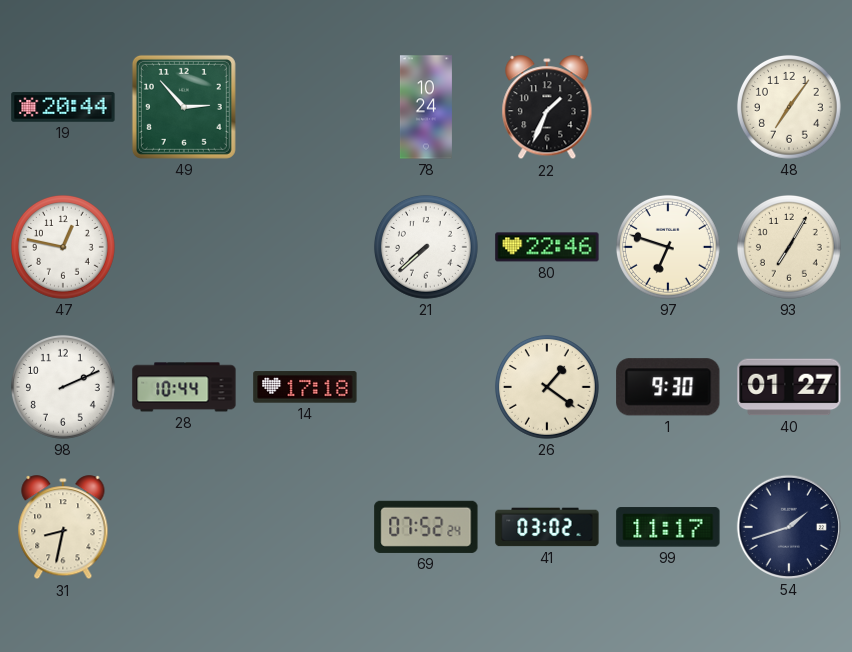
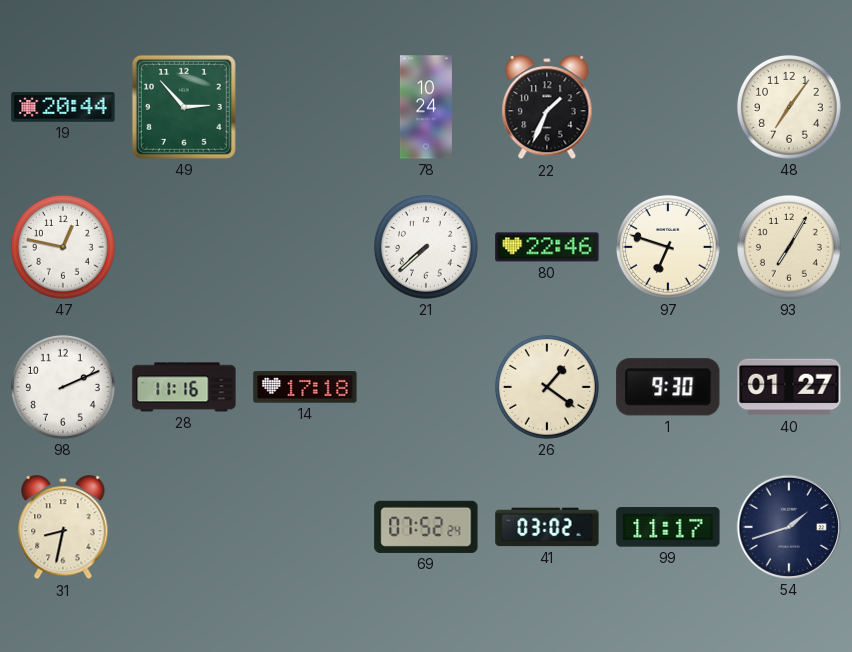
28: 10:44 -> 11:16 (184, 387)
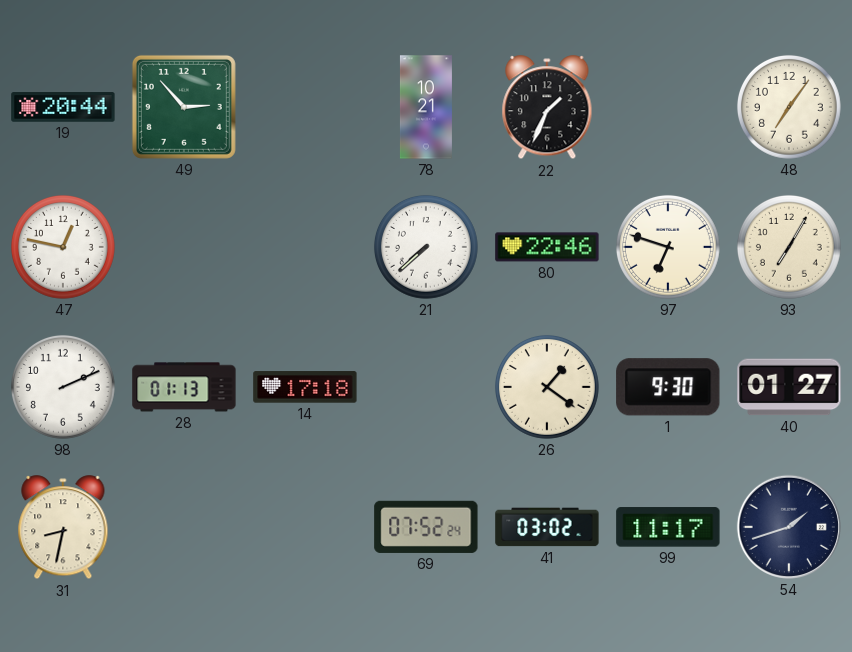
78: 10:24 -> 10:21 (426, 107)
28: 11:16 -> 01:13 (184, 387)
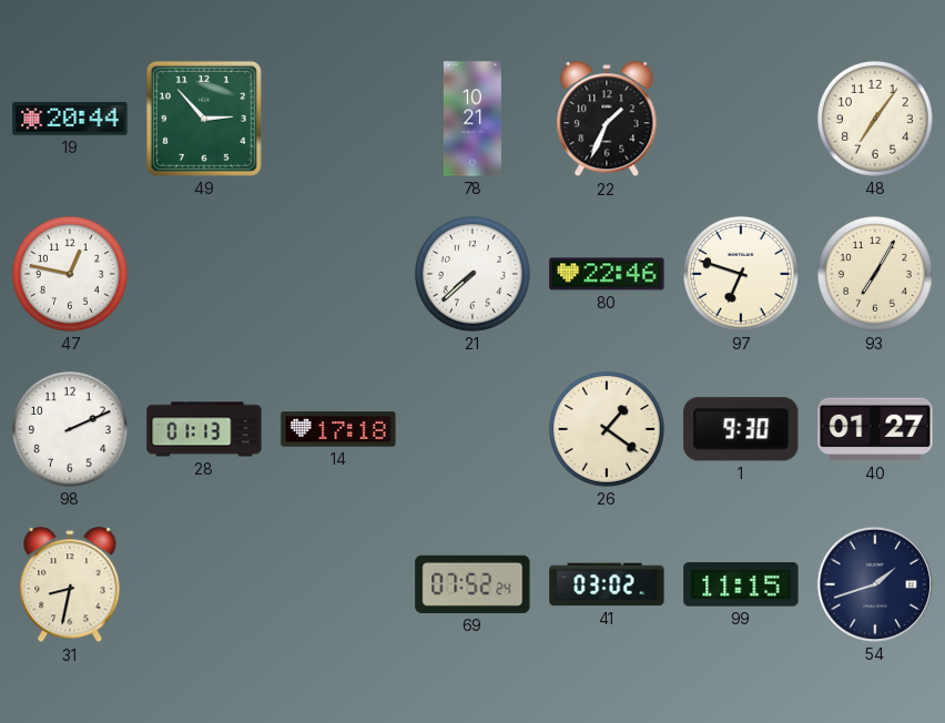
99: 11:17 -> 11:15 (741, 584)
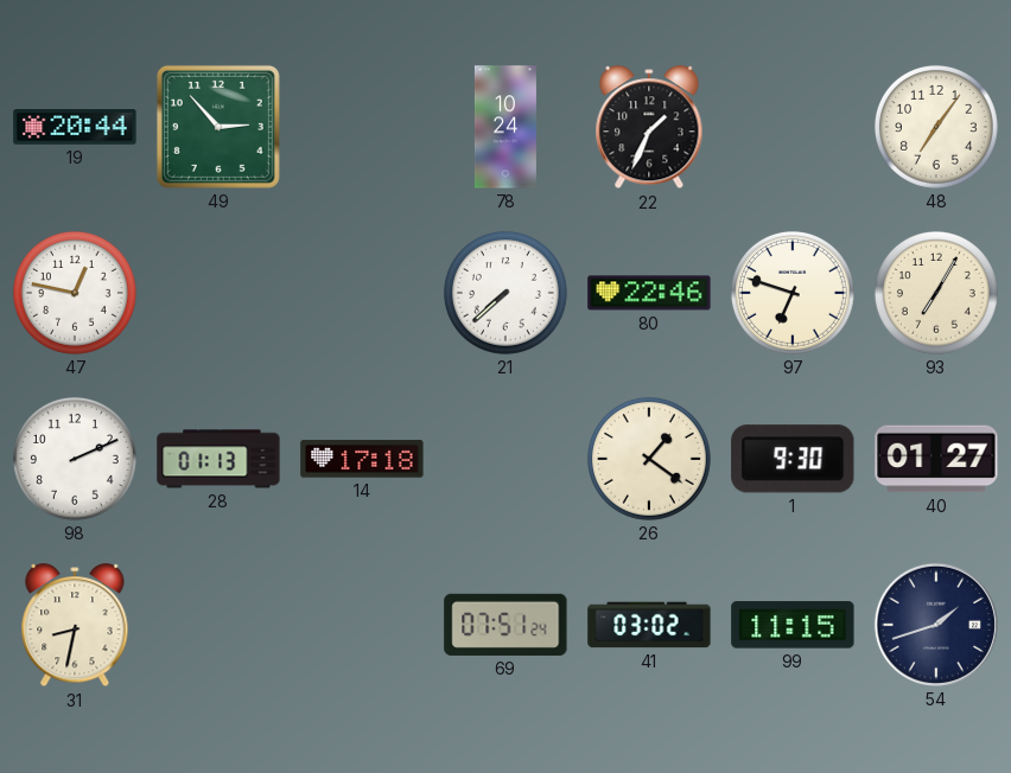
78: 10:21 -> 10:24 (506, 127)
69: 07:52 -> 07:51 (506, 625)
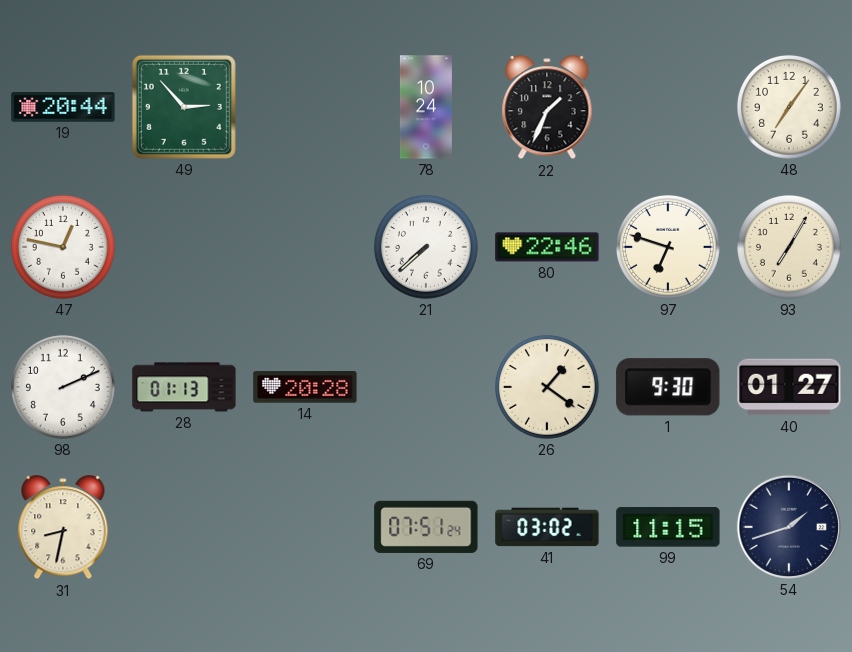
14: 17:18 -> 20:28 (305, 387)
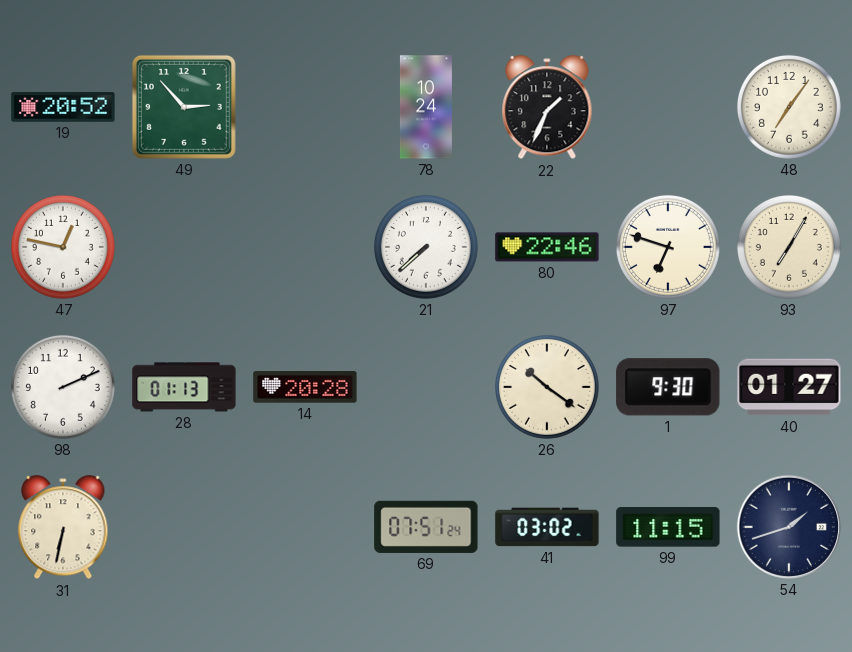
19: 20:44 -> 20:52 (63, 107)
26: 1:21 -> 10:21 (547, 387)
31: 8:32 -> 6:32 (63, 528)
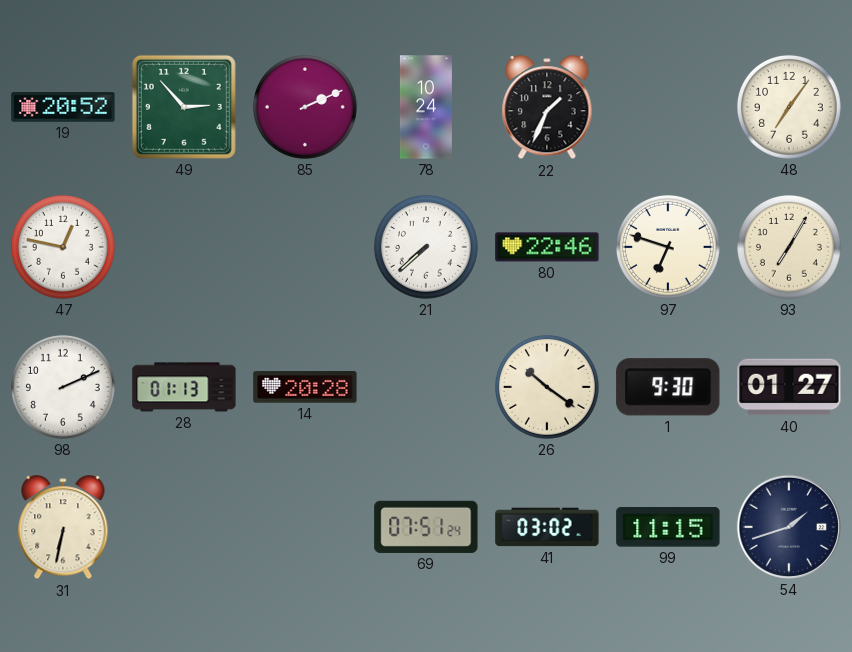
85: none -> 2:11 (305, 107)
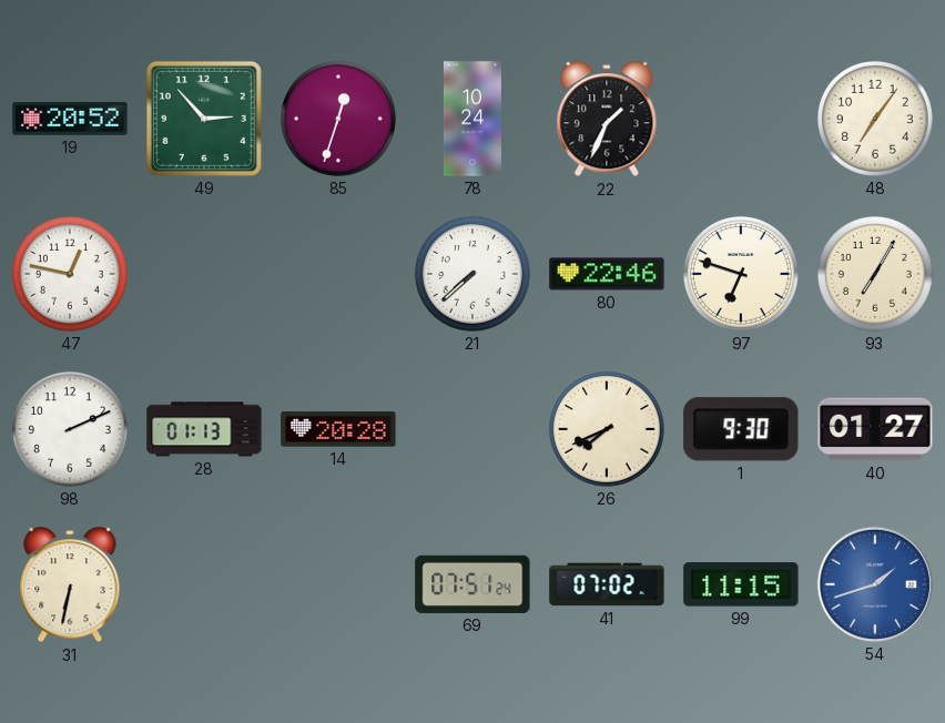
85: 2:11 -> 12:33 (338, 119)
26: 10:21 -> 7:41 (607, 429)
41: 03:02 -> 07:02 (607, 584)
54 dial: navy -> blue (875, 584)
